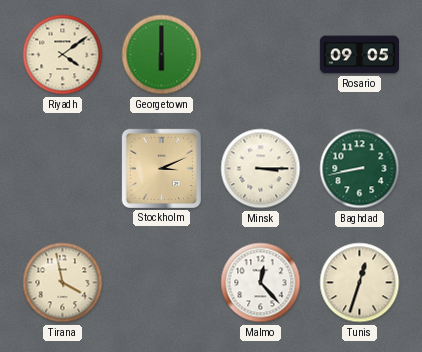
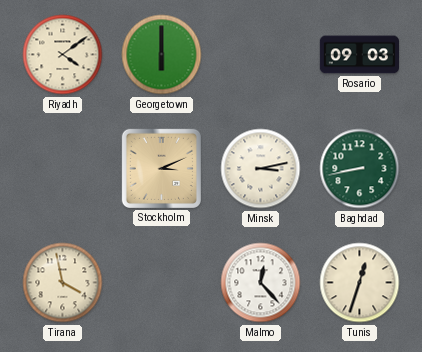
Rosario: 09:05 -> 09:03 (359, 55)
Minsk: 3:15 -> 3:13 (261, 169)
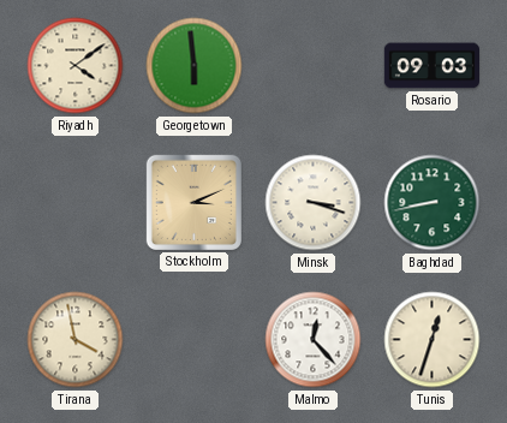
Georgetown: 6:00 -> 5:59 (195, 66)
Minsk: 3:13 -> 3:18 (314, 203)
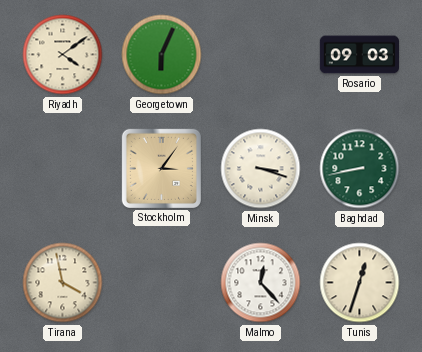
Georgetown: 5:59 -> 6:04 (162, 55)
Stockholm: 3:11 -> 3:06 (161, 168)
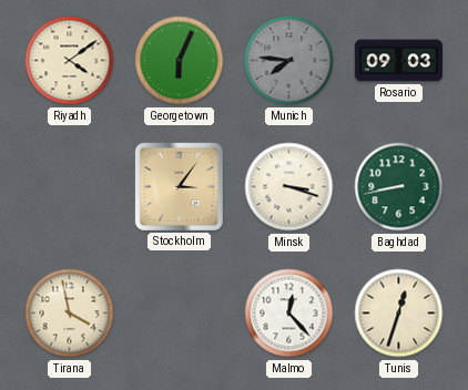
Munich: none -> 7:46 (289, 61)
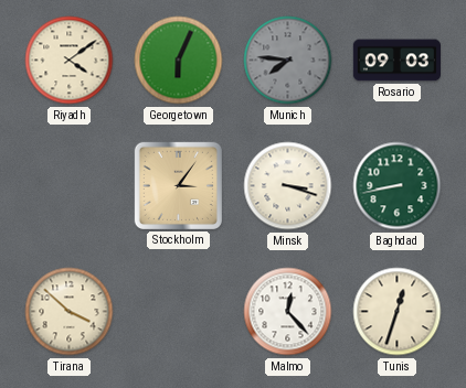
Tirana: 3:58 -> 3:52 (70, 312)
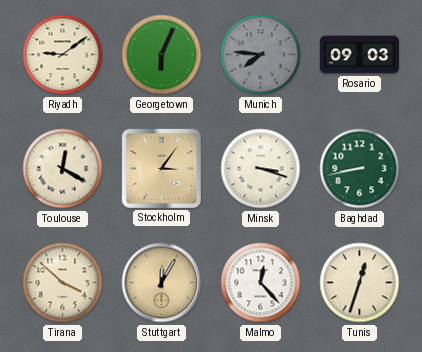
Riyadh: 4:09 -> 9:09 (63, 55)
Toulouse: none -> 12:20 (63, 169)
Stuttgart: none -> 12:05 (162, 283)
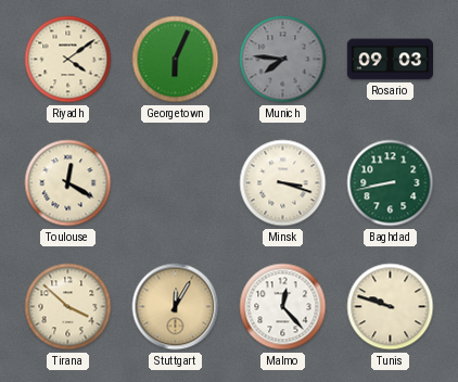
Riyadh: 9:09 -> 4:09 (68, 60)
Stockholm: 3:06 -> none (161, 168)
Tunis: 12:33 -> 9:48 (391, 307)
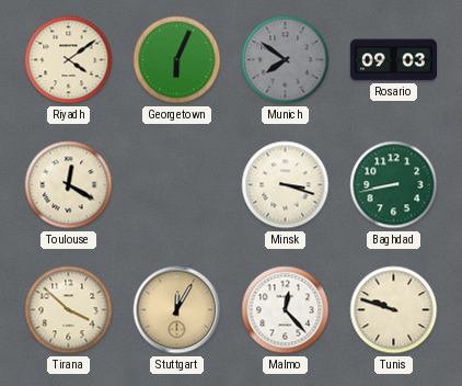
Munich: 7:46 -> 7:51 (286, 60)
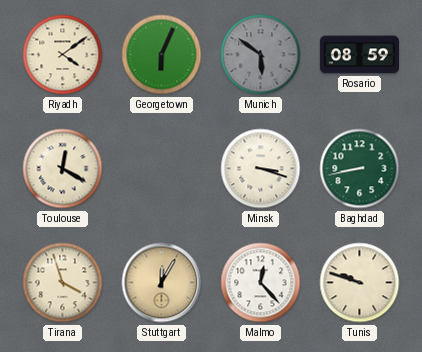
Munich: 7:51 -> 5:51 (261, 55)
Rosario: 09:03 -> 08:59 (359, 55)
Tirana: 3:52 -> 3:57 (63, 283)
